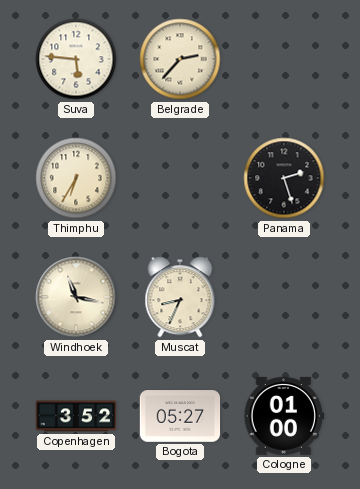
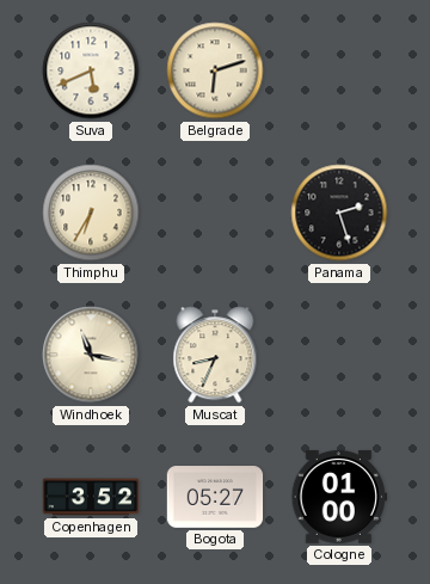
Suva: 5:46 -> 5:41 (91, 70)
Belgrade: 2:37 -> 6:12 (215, 70)
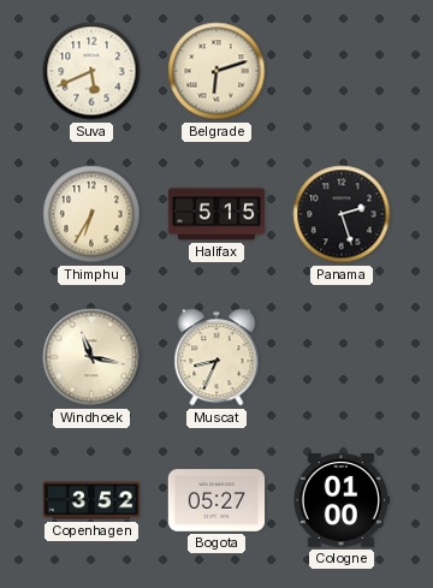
Halifax: none -> 5:15 (216, 214)
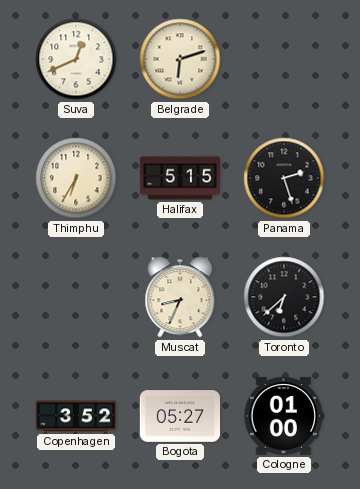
Suva: 5:41 -> 12:41 (76, 59)
Windhoek: 11:17 -> none (91, 357)
Toronto: none -> 6:38 (284, 297)
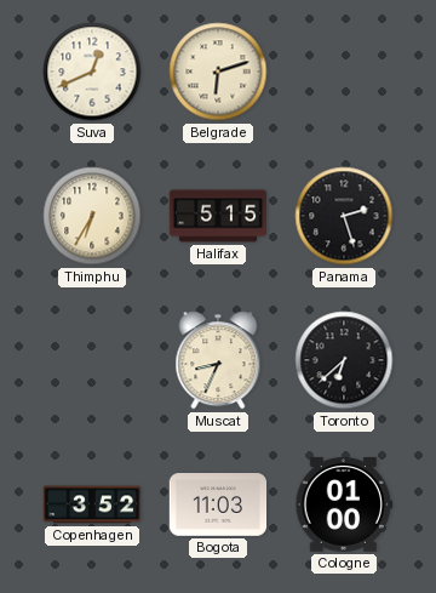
Bogota: 05:27 -> 11:03 (218, 504)
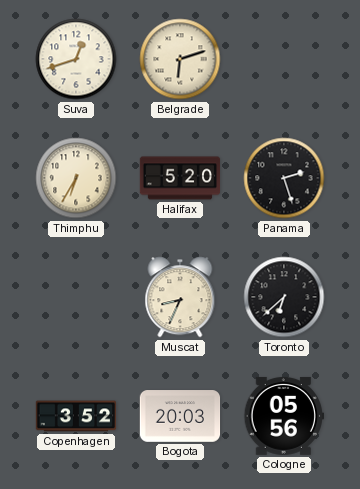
Suva: 12:41 -> 12:42 (76, 59)
Halifax: 5:15 -> 5:20 (180, 178)
Bogota: 11:03 -> 20:03 (180, 416)
Cologne: 01:00 -> 05:56 (283, 416)
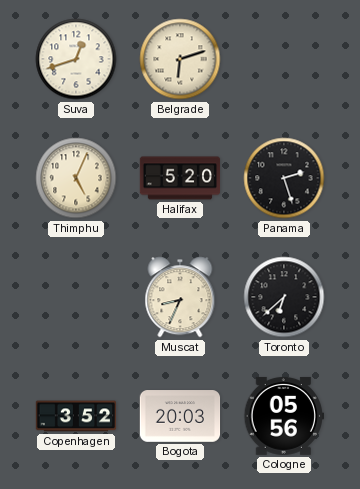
Thimphu: 6:35 -> 5:04 (76, 178)
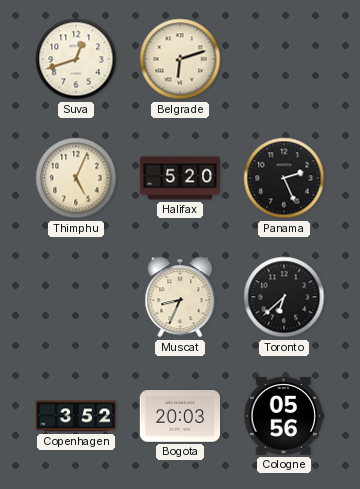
Panama: 2:27 -> 2:26 (284, 178)
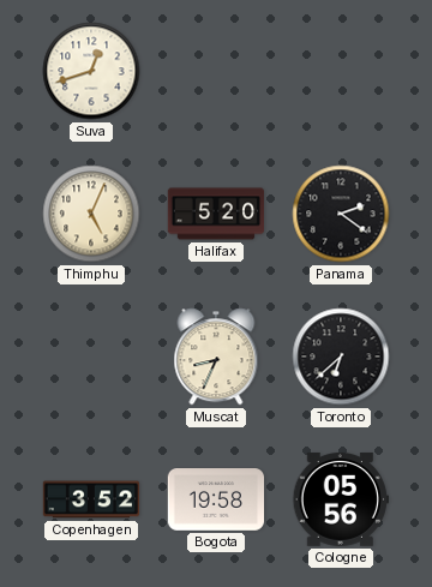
Belgrade: 6:12 -> none (180, 59)
Panama: 2:26 -> 2:21 (341, 214)
Bogota: 20:03 -> 19:58 (216, 499)
